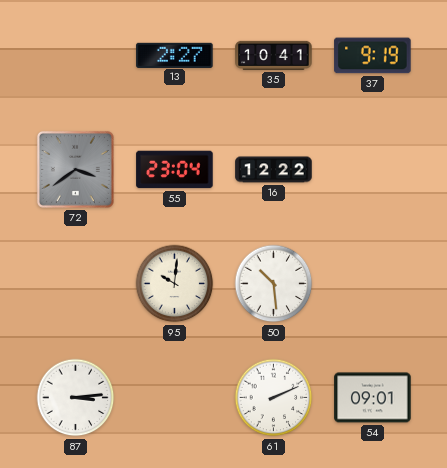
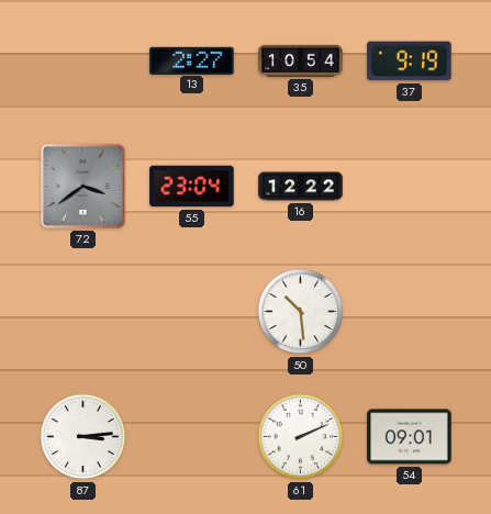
35: 10:41 -> 10:54 (301, 60)
95: 10:01 -> none (175, 284)
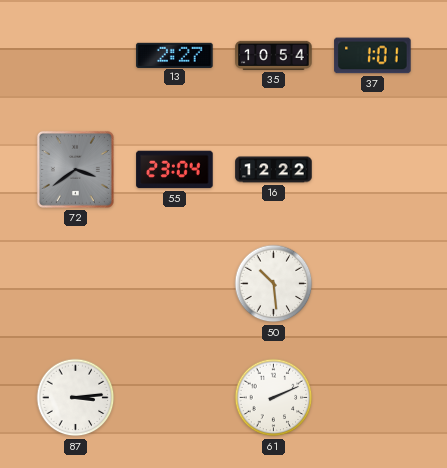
37: 9:19 -> 1:01 (373, 56)
54: 09:01 -> none (410, 437)
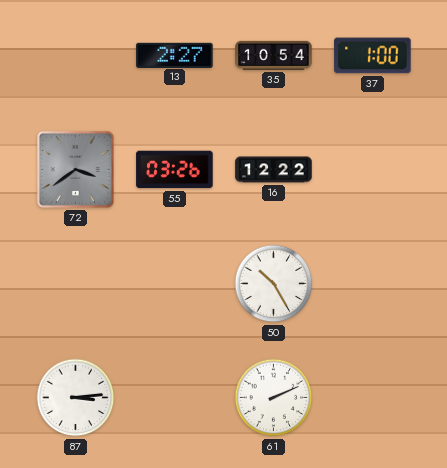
37: 1:01 -> 1:00 (373, 56)
55: 23:04 -> 03:26 (175, 170)
50: 10:29 -> 10:25 (274, 284)
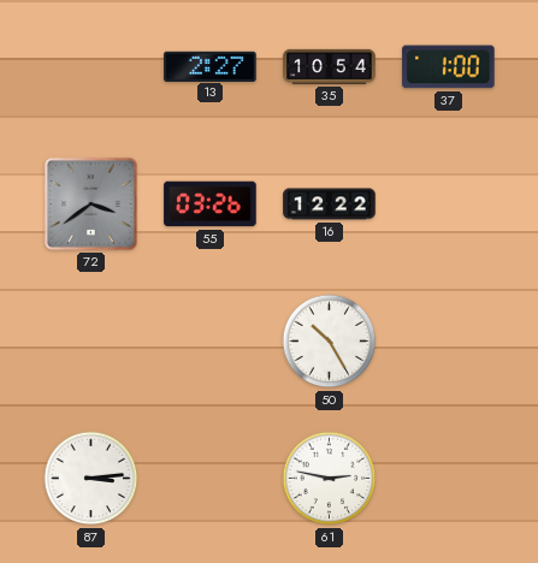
61: 2:11 -> 2:47 (330, 479)
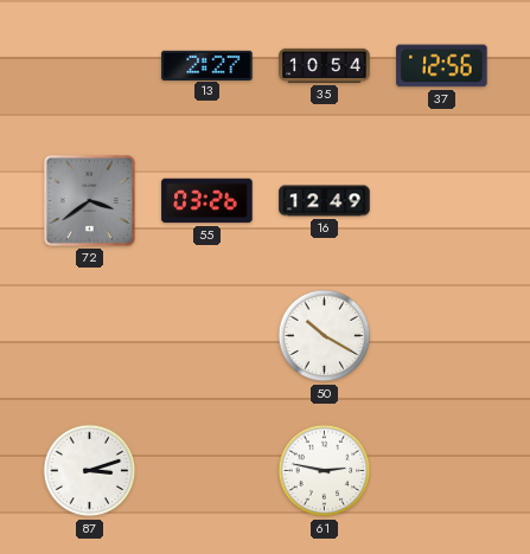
37: 1:00 -> 12:56 (442, 66)
16: 12:22 -> 12:49 (325, 201)
50: 10:25 -> 10:20 (325, 336)
87: 3:14 -> 3:12 (90, 471)
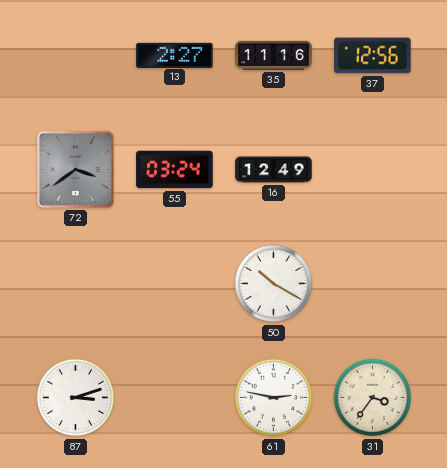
35: 10:54 -> 11:16 (274, 55)
55: 03:26 -> 03:24 (175, 170)
31: none -> 3:36 (373, 398)
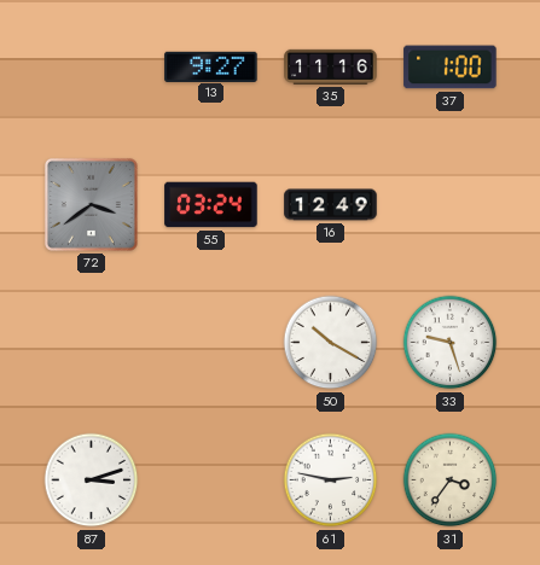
13: 2:27 -> 9:27 (211, 66)
37: 12:56 -> 1:00 (451, 68)
33: none -> 9:27 (451, 343)
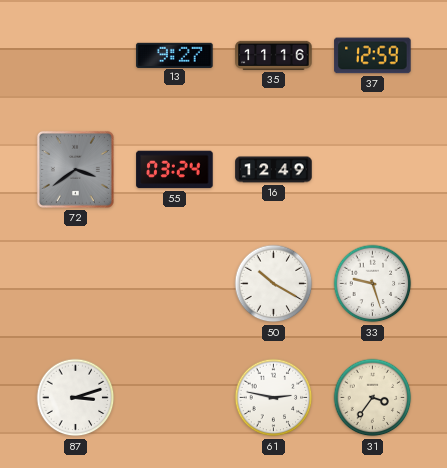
37: 1:00 -> 12:59 (373, 56)
